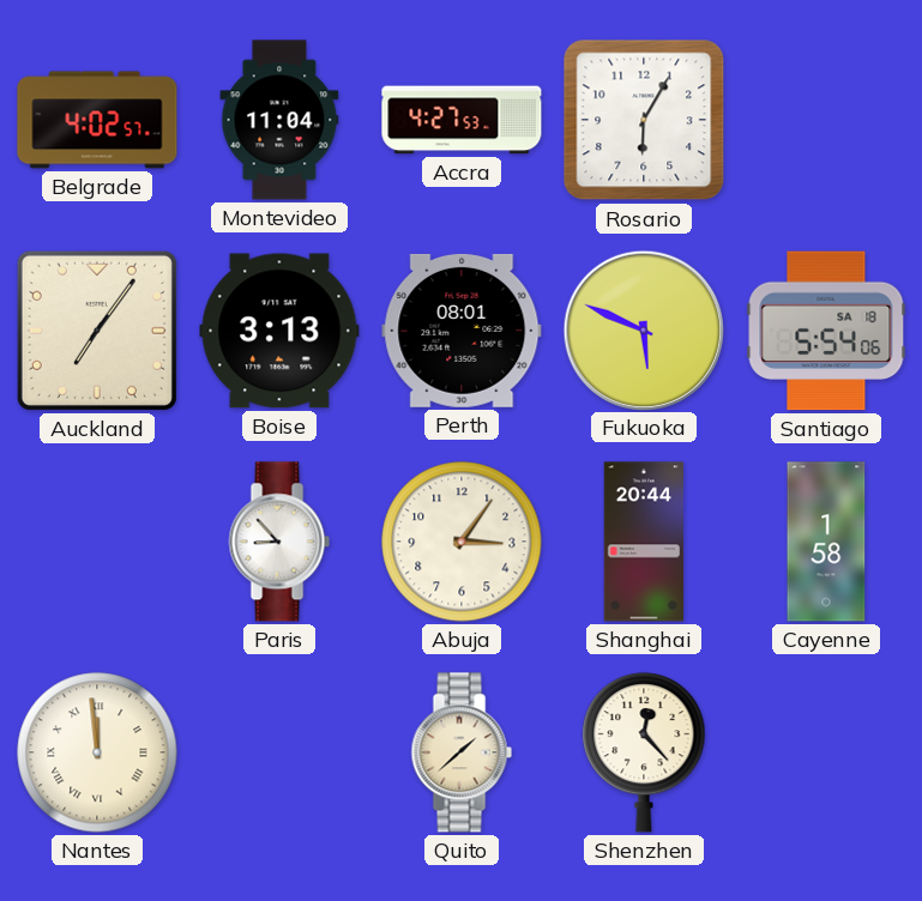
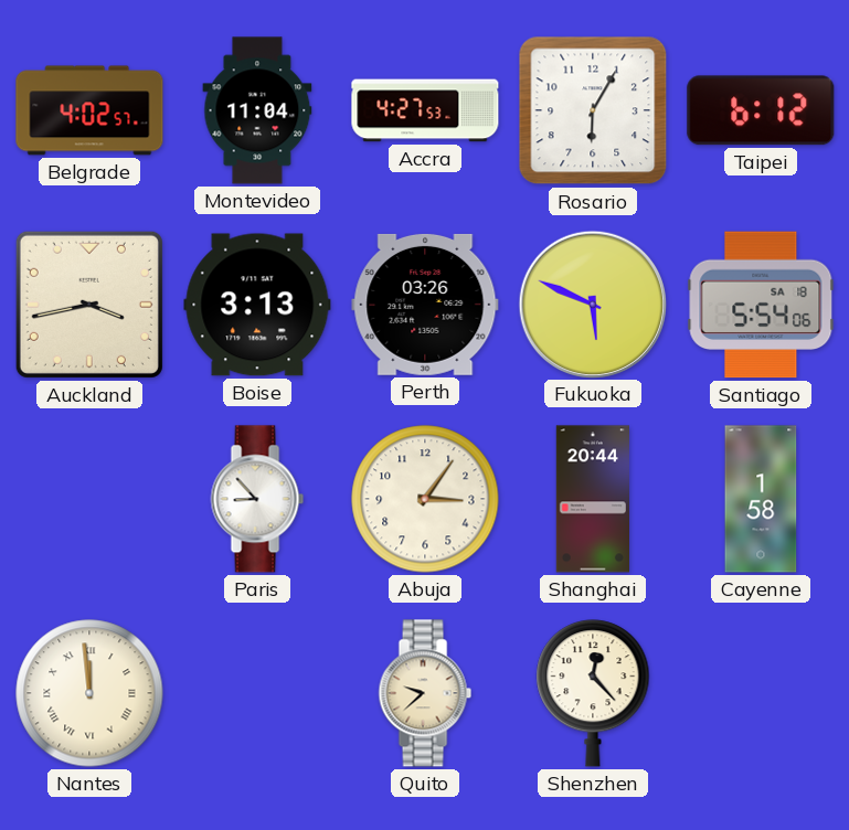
Taipei: none -> 6:12 (761, 110)
Auckland: 7:06 -> 3:43 (89, 305)
Perth: 08:01 -> 03:26 (425, 305)
Quito: 1:38 -> 9:38 (425, 693)
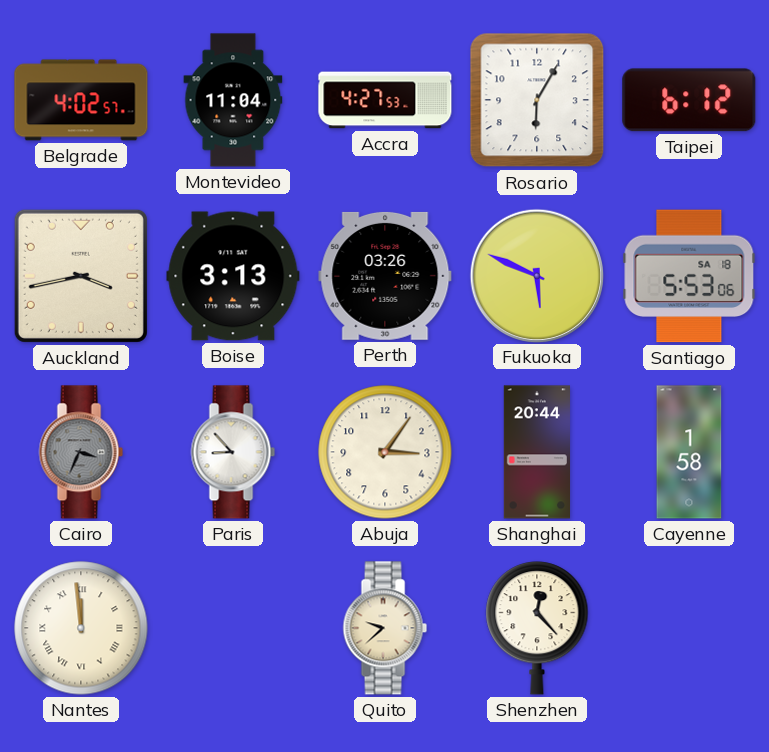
Santiago: 5:54 -> 5:53 (689, 276)
Cairo: none -> 3:34 (81, 452)
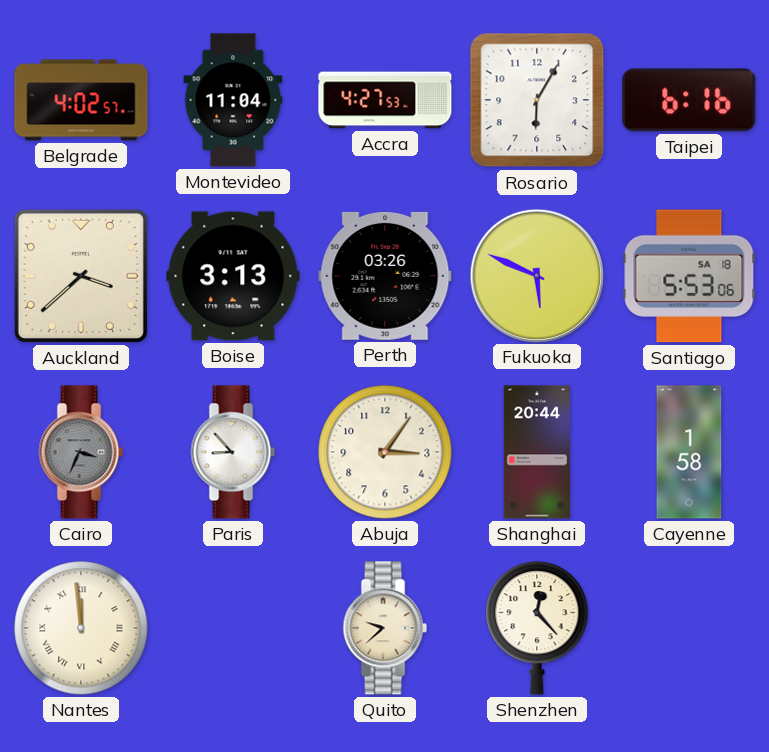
Taipei: 6:12 -> 6:16 (689, 100)
Auckland: 3:43 -> 3:38 (81, 276)
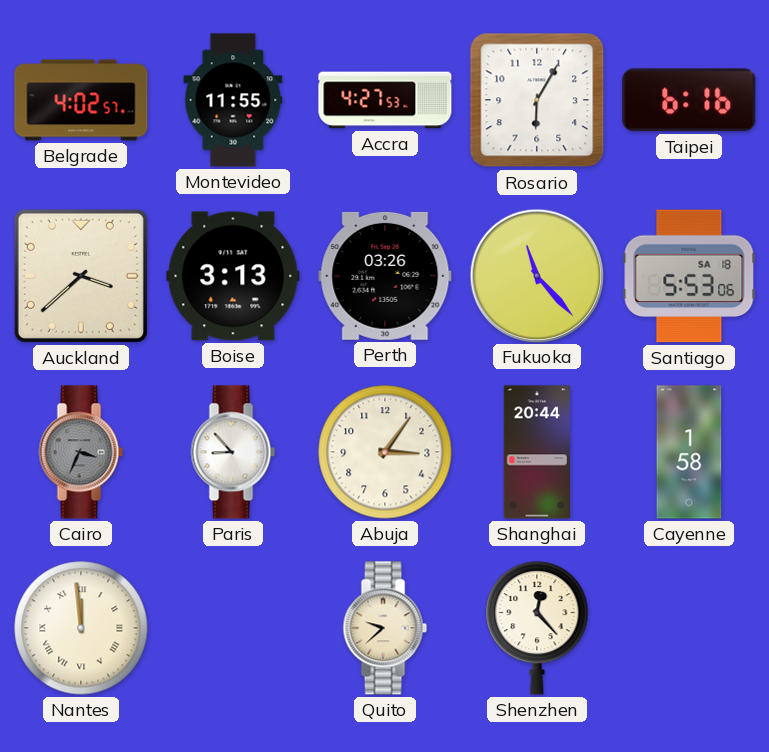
Montevideo: 11:04 -> 11:55 (233, 100)
Fukuoka: 5:49 -> 11:23 (536, 275)
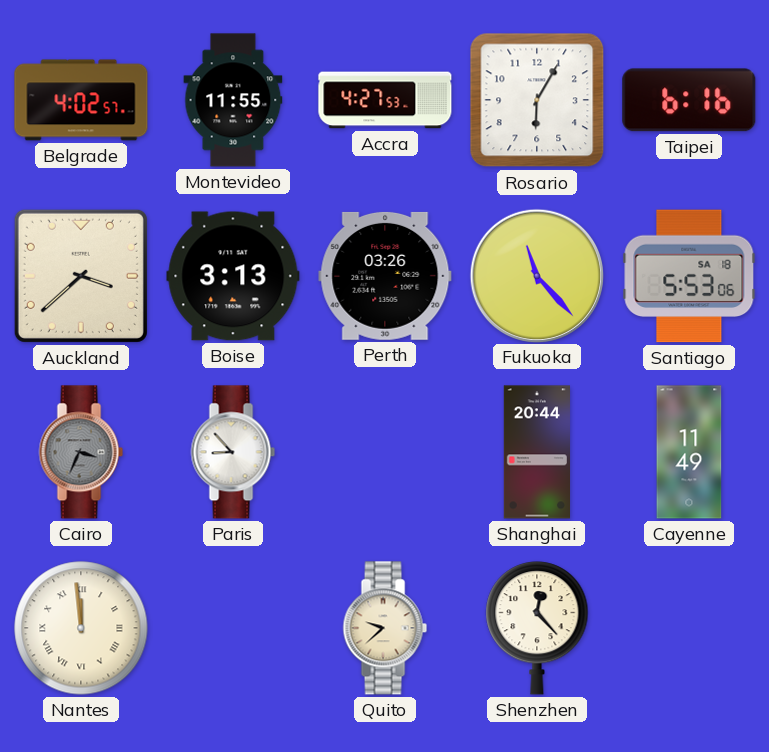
Abuja: 3:06 -> none (385, 452)
Cayenne: 1:58 -> 11:49 (689, 452)
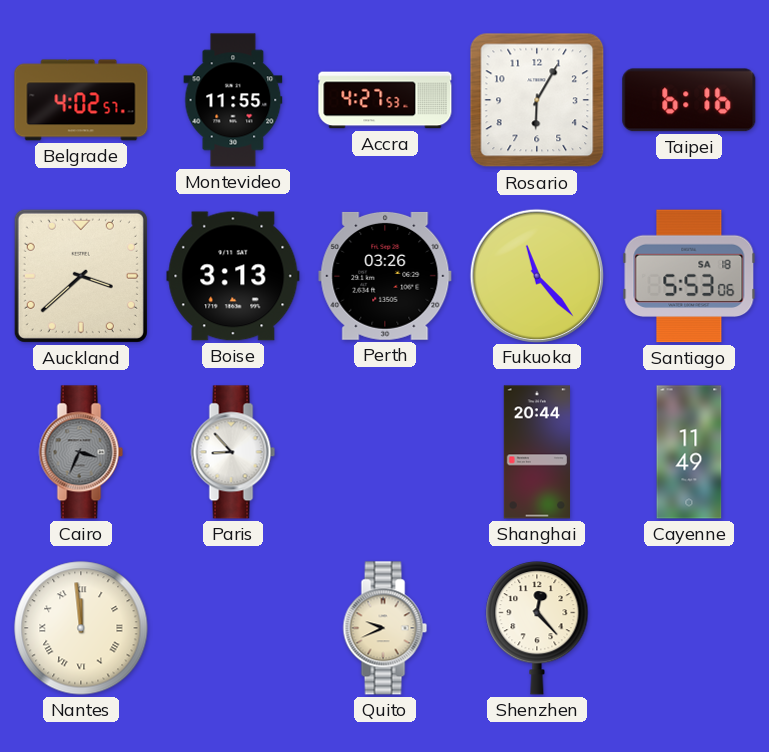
Quito: 9:38 -> 9:41 (385, 628)
